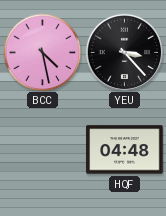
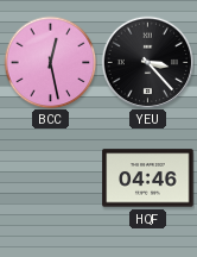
BCC: 4:28 -> 12:28 (50, 62)
HQF: 04:48 -> 04:46 (148, 178)
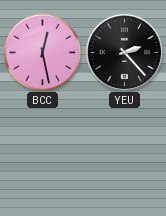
YEU: 3:23 -> 2:23 (124, 52)
HQF: 04:46 -> none (148, 178)
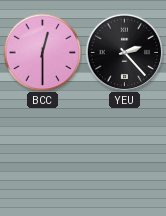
BCC: 12:28 -> 12:30 (42, 52)
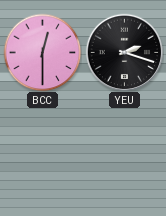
YEU: 2:23 -> 2:18 (124, 52)
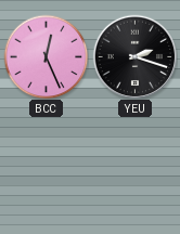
BCC: 12:30 -> 12:26 (46, 56)
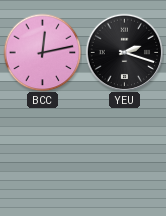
BCC: 12:26 -> 12:13 (42, 52)
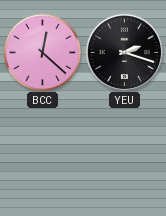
BCC: 12:13 -> 12:22 (42, 52)
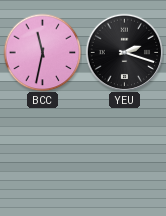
BCC: 12:22 -> 11:32 (42, 52)
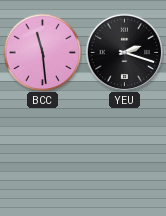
BCC: 11:32 -> 11:29 (42, 52)
